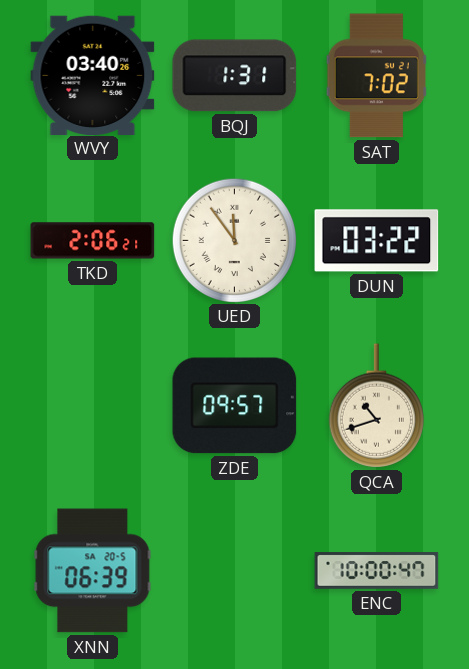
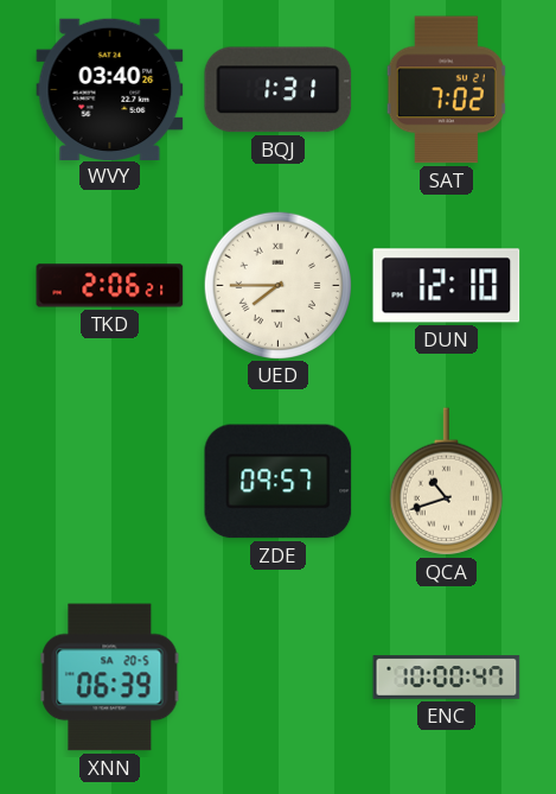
UED: 11:54 -> 7:45 (277, 285)
DUN: 03:22 -> 12:10 (447, 286)
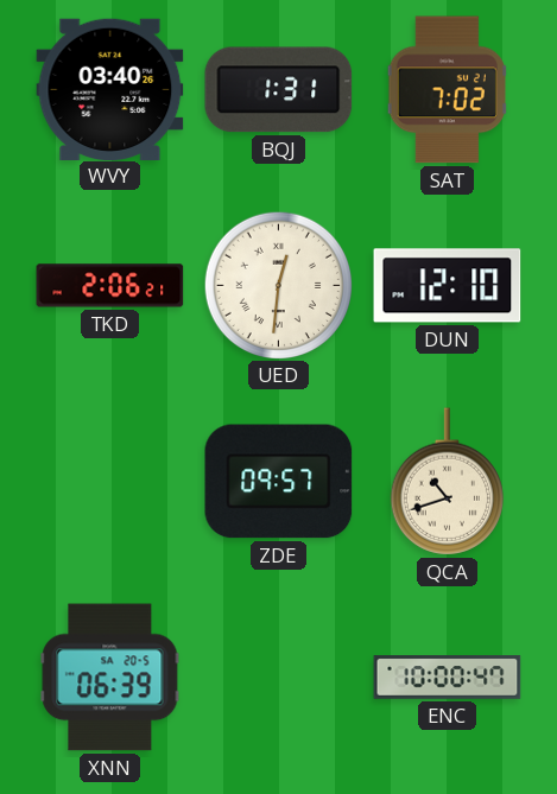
UED: 7:45 -> 12:31 (278, 285)
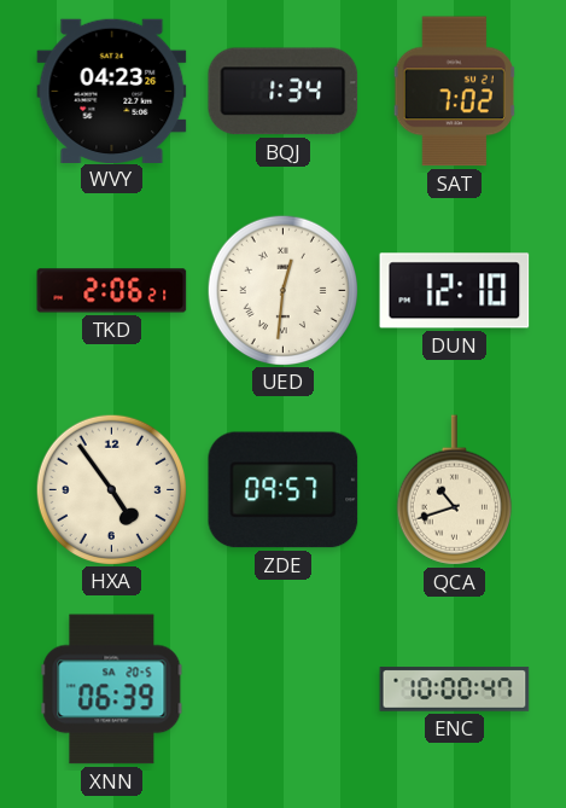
WVY: 03:40 -> 04:23 (112, 91)
BQJ: 1:31 -> 1:34 (284, 92)
HXA: none -> 4:54 (111, 489)
